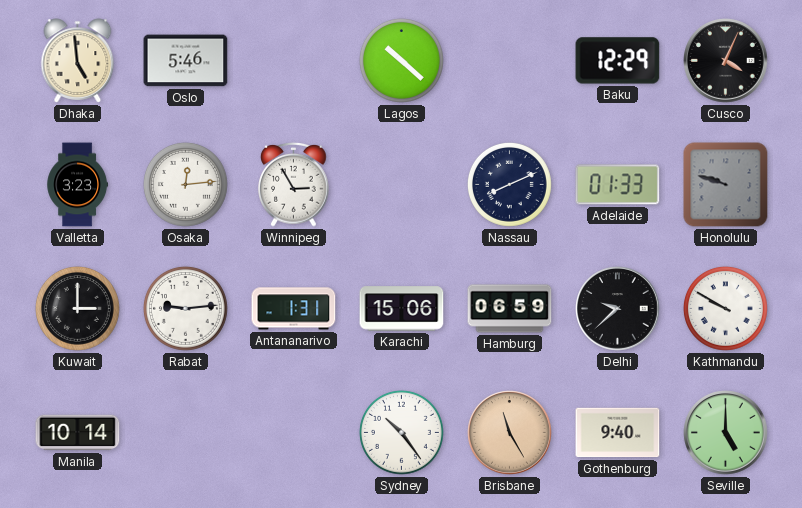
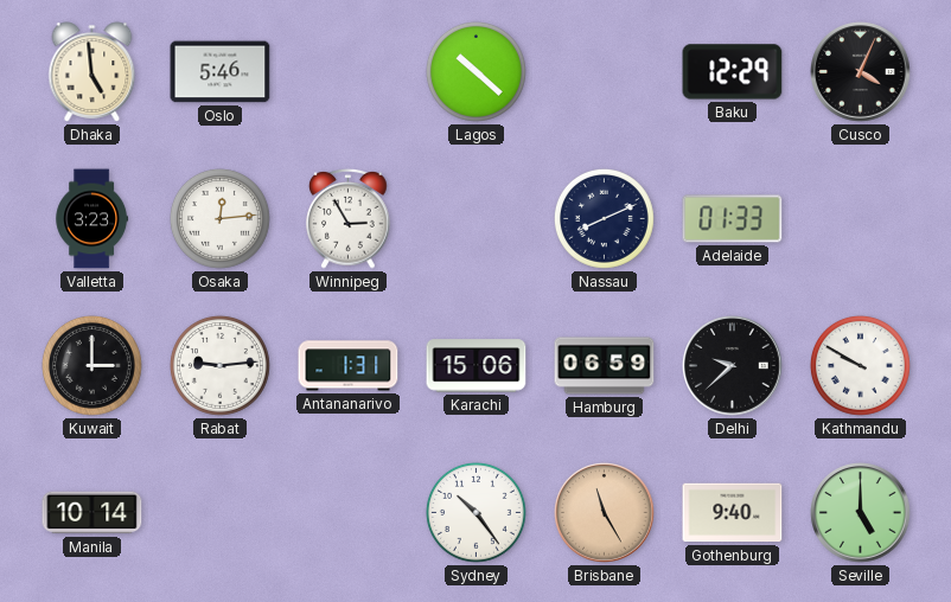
Honolulu: 9:48 -> none (726, 185)
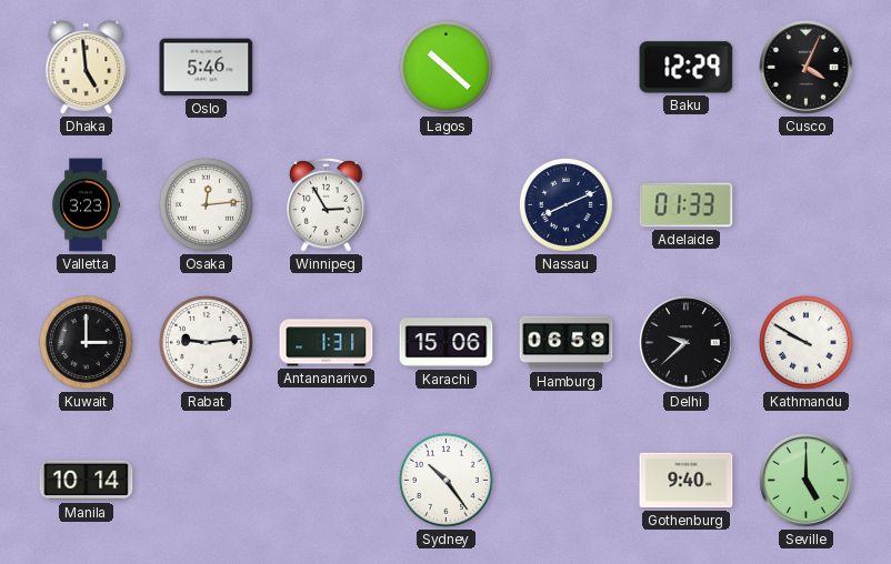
Brisbane: 11:25 -> none (605, 513)
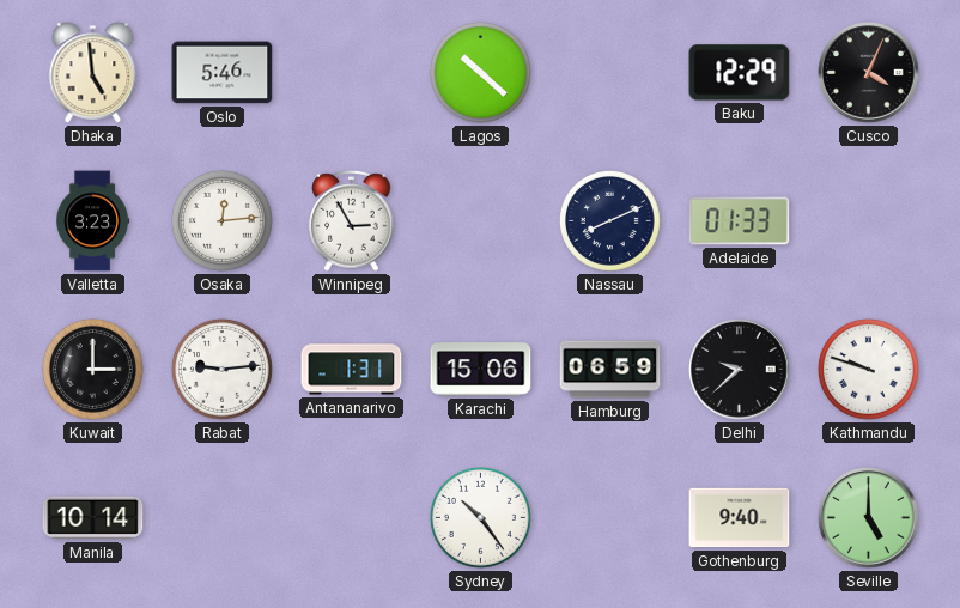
Kathmandu: 9:50 -> 9:48 (868, 369)
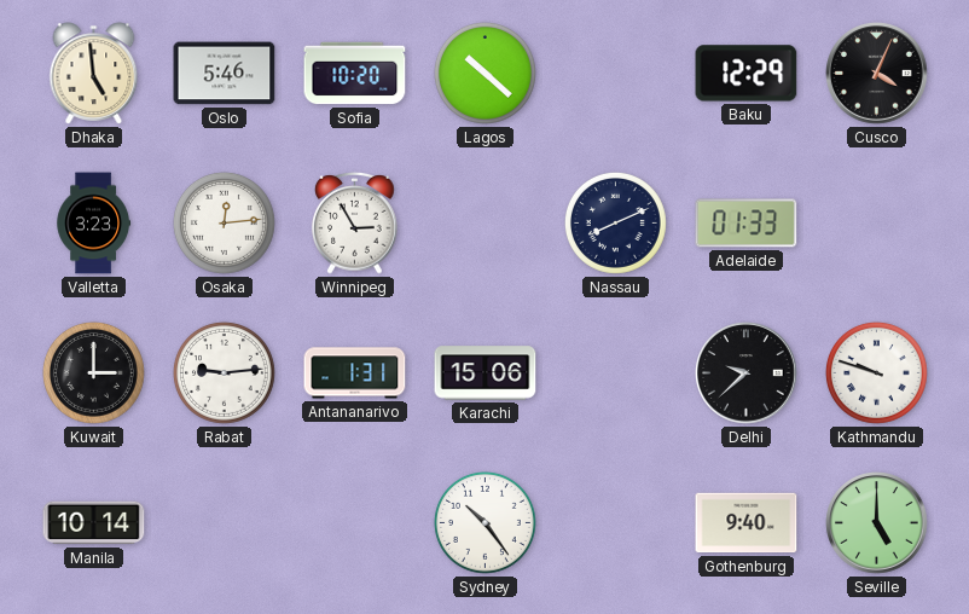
Sofia: none -> 10:20 (355, 74)
Hamburg: 06:59 -> none (610, 370)
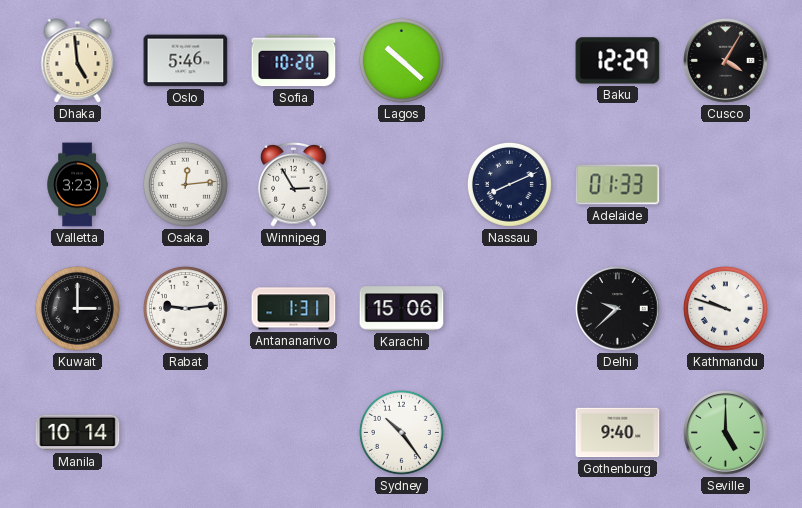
Cusco: 4:04 -> 4:05 (726, 61)
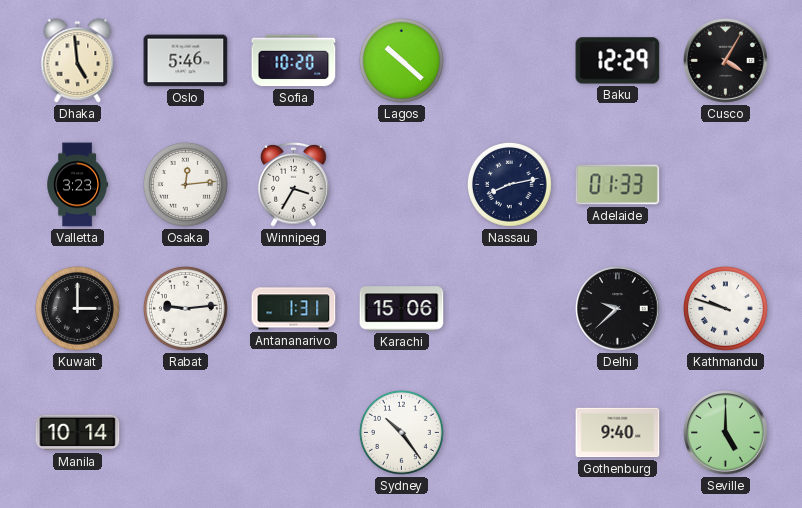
Winnipeg: 2:55 -> 3:35 (294, 185)
Nassau: 8:11 -> 8:13 (509, 184)
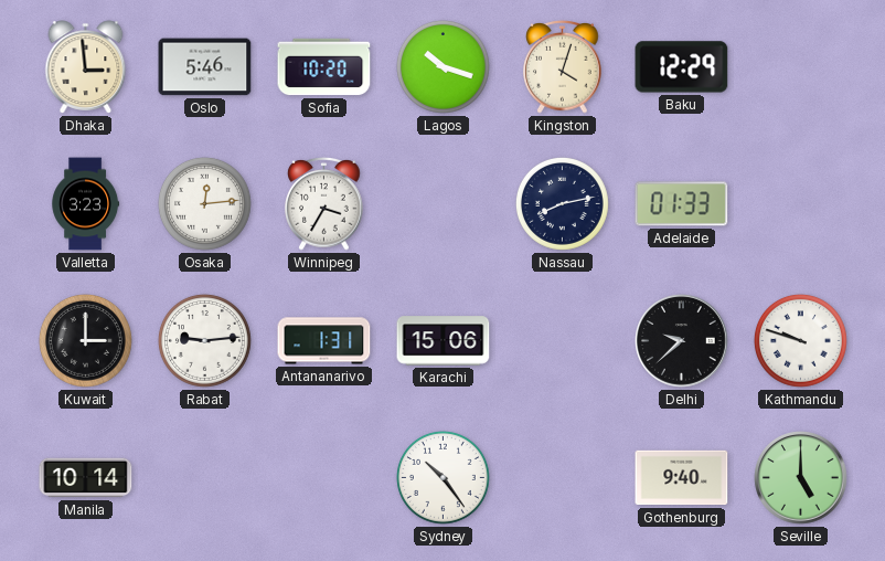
Dhaka: 4:59 -> 2:59 (86, 67)
Lagos: 10:22 -> 10:18 (442, 66)
Kingston: none -> 4:03 (563, 67)
Cusco: 4:05 -> none (726, 61)
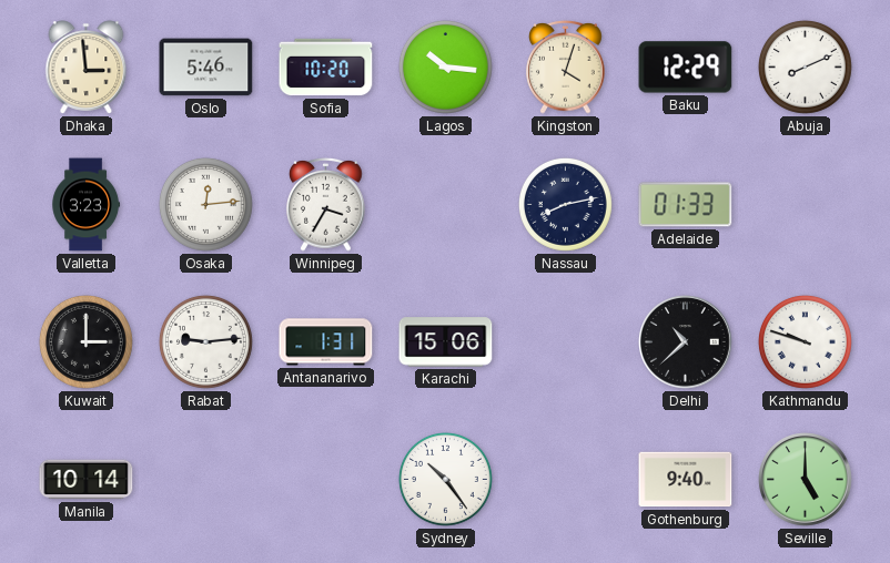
Lagos: 10:18 -> 10:16 (445, 66)
Abuja: none -> 8:11 (805, 66)
Delhi: 9:38 -> 10:38 (686, 342)
